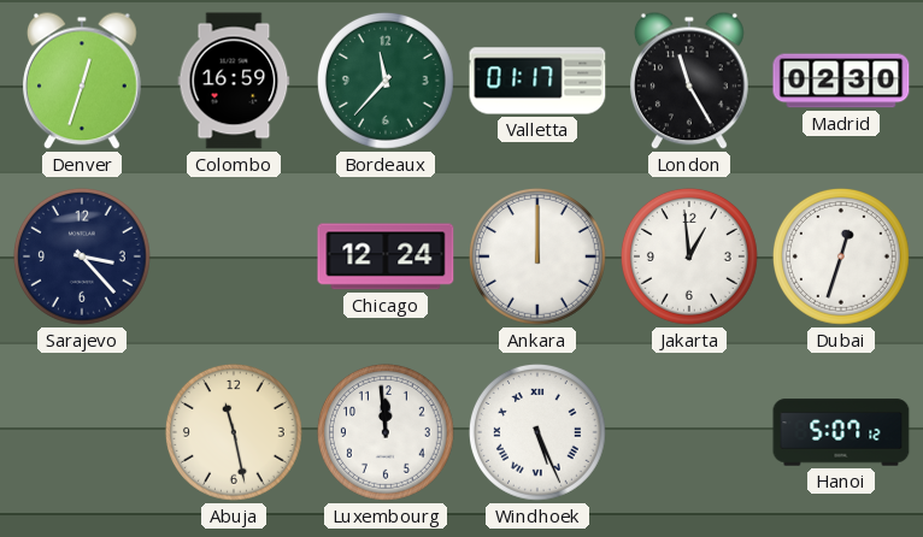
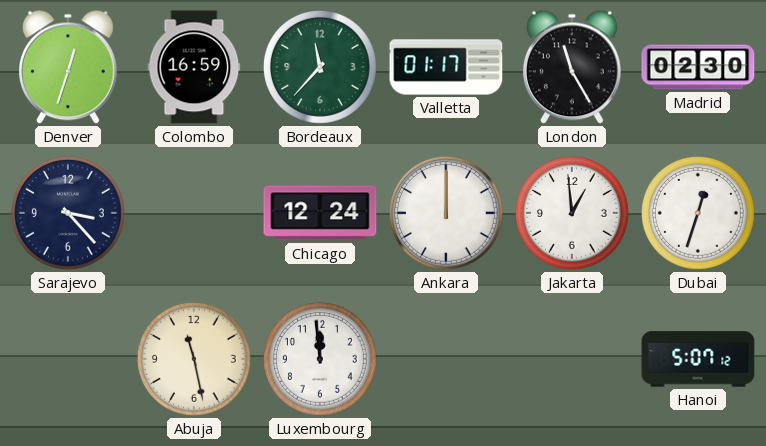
Windhoek: 5:26 -> none (537, 432)
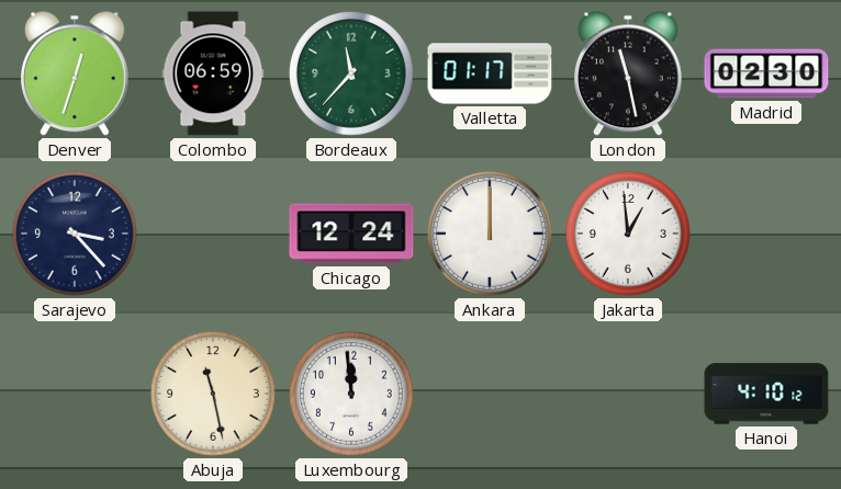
Colombo: 16:59 -> 06:59 (213, 73)
London: 11:25 -> 11:28 (628, 73)
Dubai: 12:33 -> none (698, 213)
Hanoi: 5:07 -> 4:10 (766, 394)
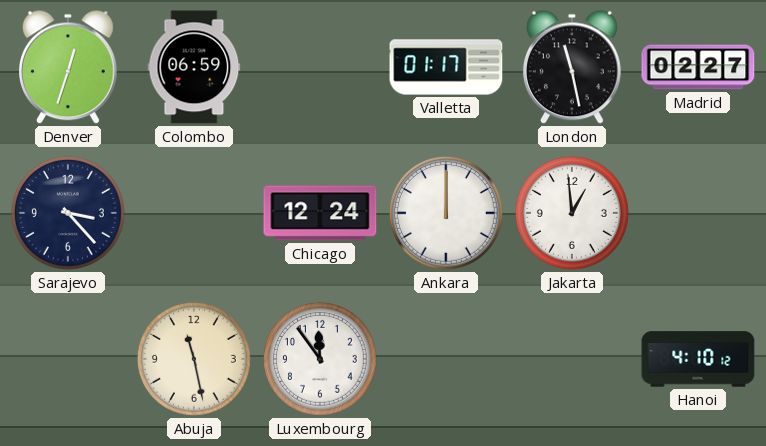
Bordeaux: 11:37 -> none (351, 73)
Madrid: 02:30 -> 02:27 (698, 67)
Luxembourg: 11:59 -> 11:54 (320, 359)
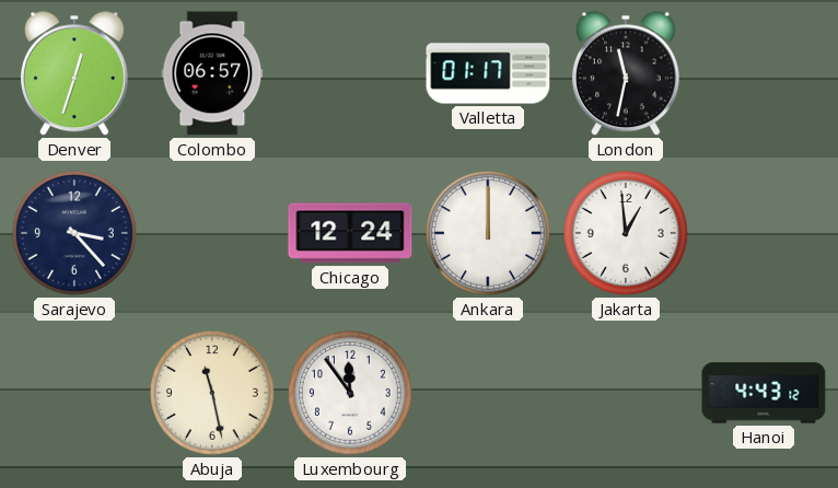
Colombo: 06:59 -> 06:57 (212, 73)
London: 11:28 -> 11:32 (626, 73)
Madrid: 02:27 -> none (698, 67)
Hanoi: 4:10 -> 4:43 (764, 393)
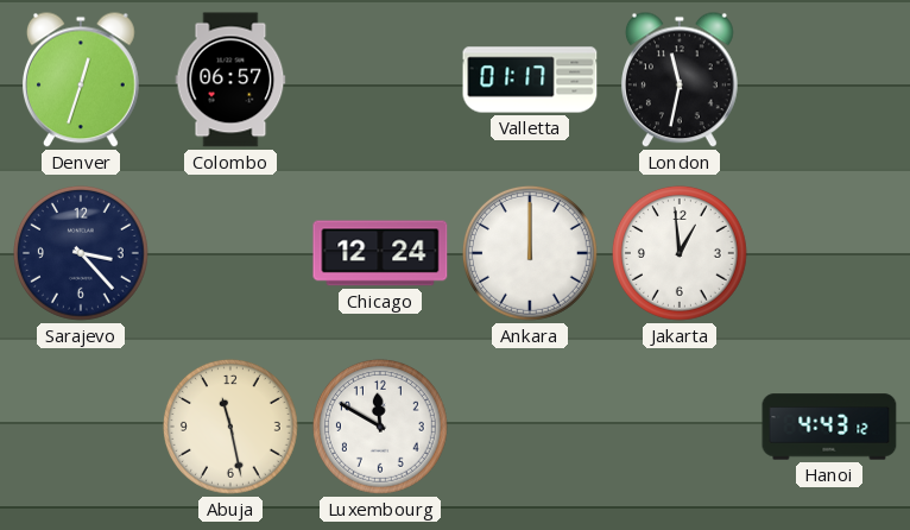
Luxembourg: 11:54 -> 11:50 (380, 427)
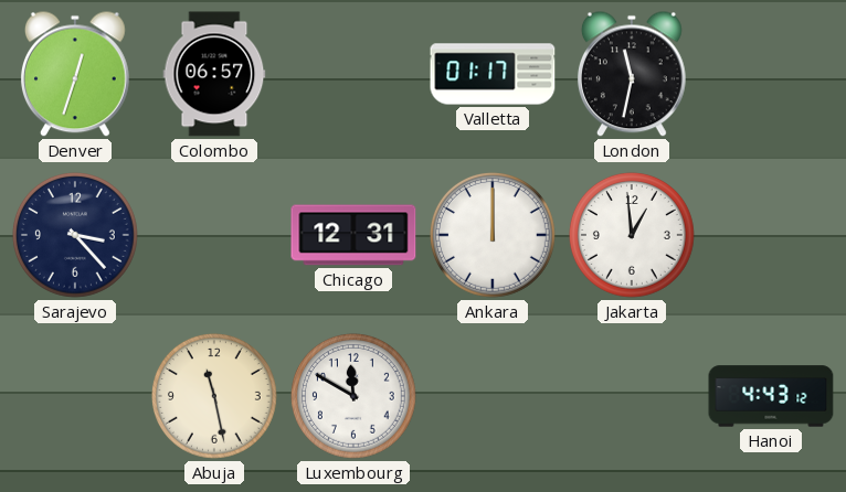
Chicago: 12:24 -> 12:31 (353, 235)
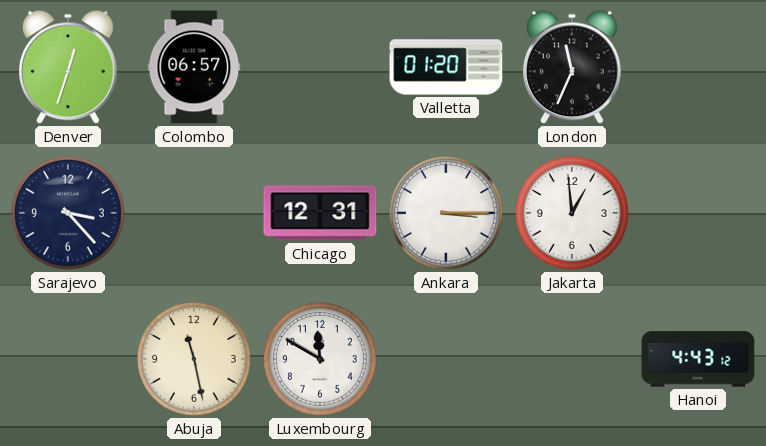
Valletta: 01:17 -> 01:20 (446, 67)
London: 11:32 -> 11:34 (572, 67)
Ankara: 12:00 -> 3:15 (446, 213)
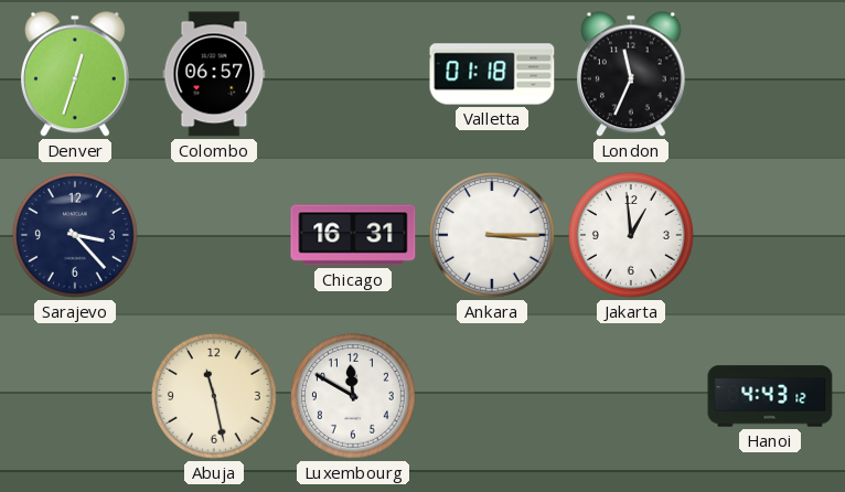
Valletta: 01:20 -> 01:18 (492, 74)
Chicago: 12:31 -> 16:31 (353, 235)
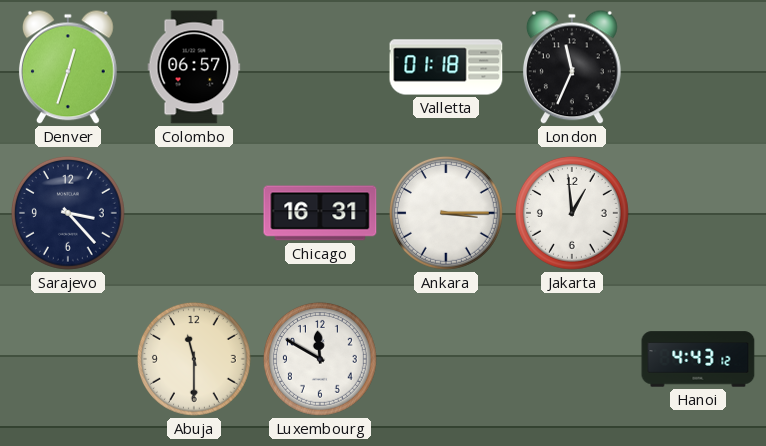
Abuja: 11:28 -> 11:30 (194, 359)
